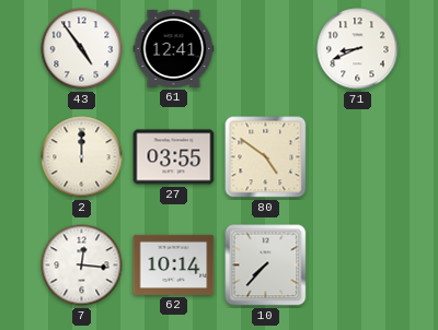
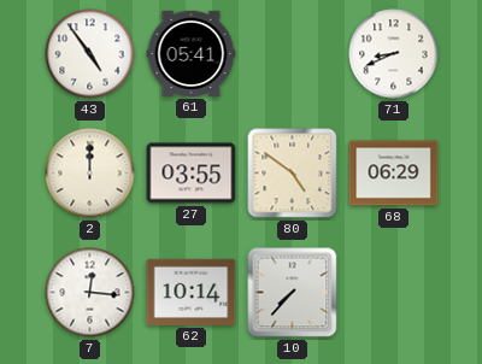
61: 12:41 -> 05:41 (192, 53)
68: none -> 06:29 (394, 174)
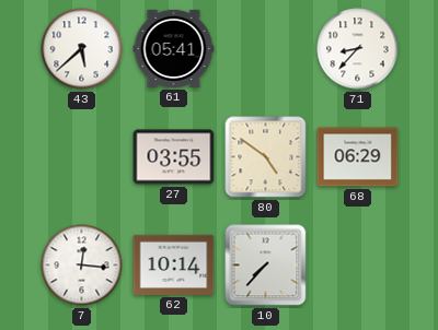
43: 4:54 -> 5:38 (82, 49)
71: 8:41 -> 8:37 (358, 49)
2: 12:00 -> none (90, 174)
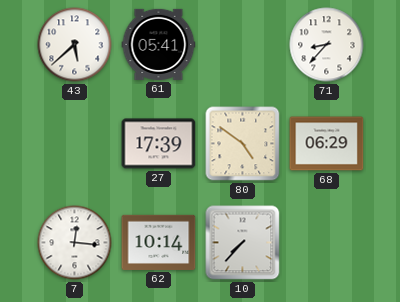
27: 03:55 -> 17:39 (159, 144)
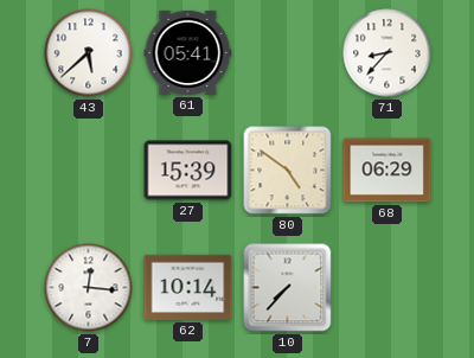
27: 17:39 -> 15:39 (188, 171)
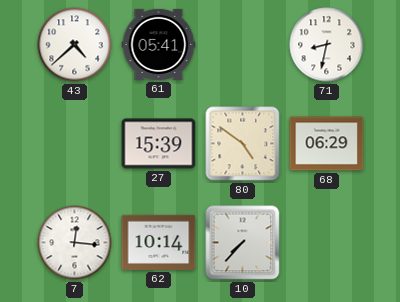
43: 5:38 -> 4:38 (75, 45)
71: 8:37 -> 8:32 (327, 45)
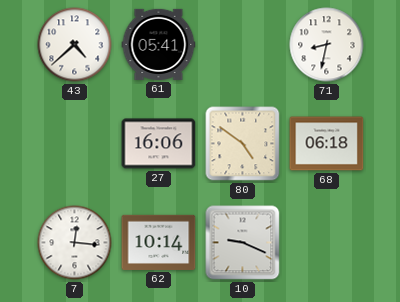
27: 15:39 -> 16:06 (159, 144)
68: 06:29 -> 06:18 (327, 144)
10: 7:37 -> 9:19 (243, 243)
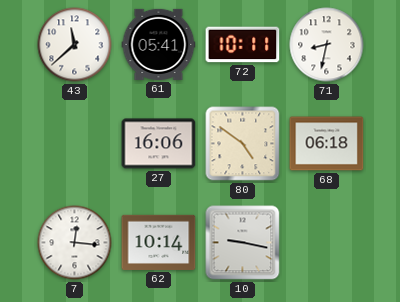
43: 4:38 -> 11:38 (75, 45)
72: none -> 10:11 (243, 45)
10: 9:19 -> 9:17 (243, 243)
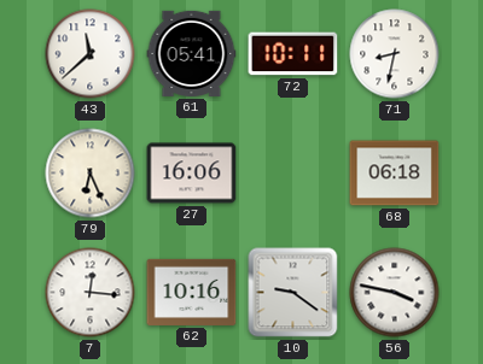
79: none -> 6:26 (91, 174)
80: 4:51 -> none (243, 144)
62: 10:14 -> 10:16 (192, 292)
10: 9:17 -> 9:21 (293, 293)
56: none -> 3:47 (395, 293)
